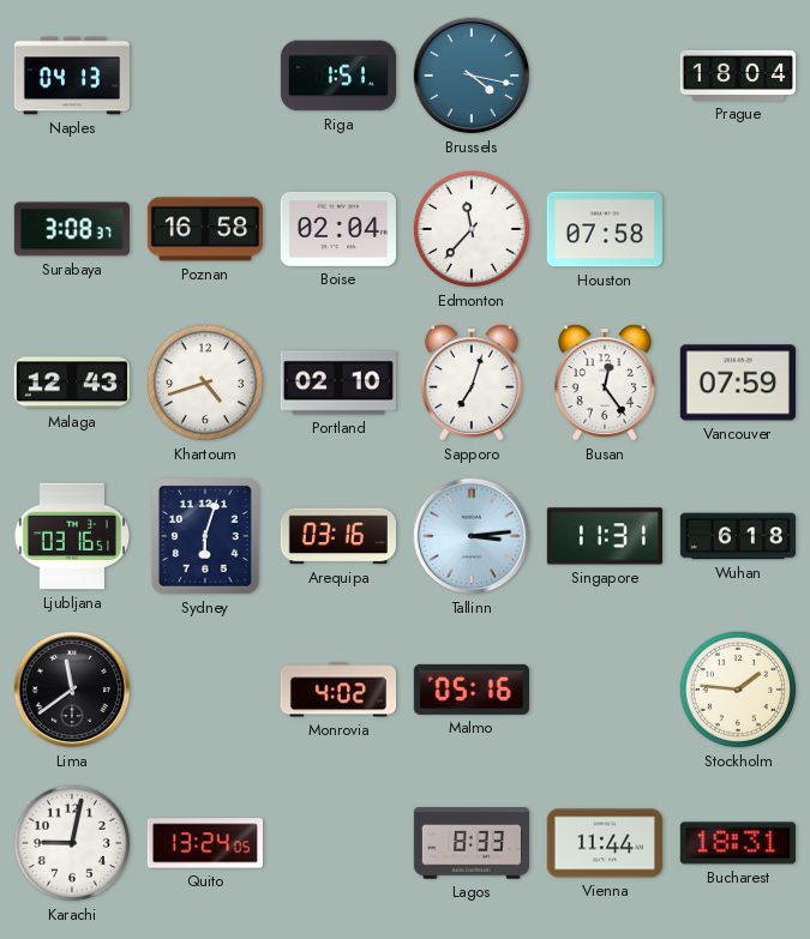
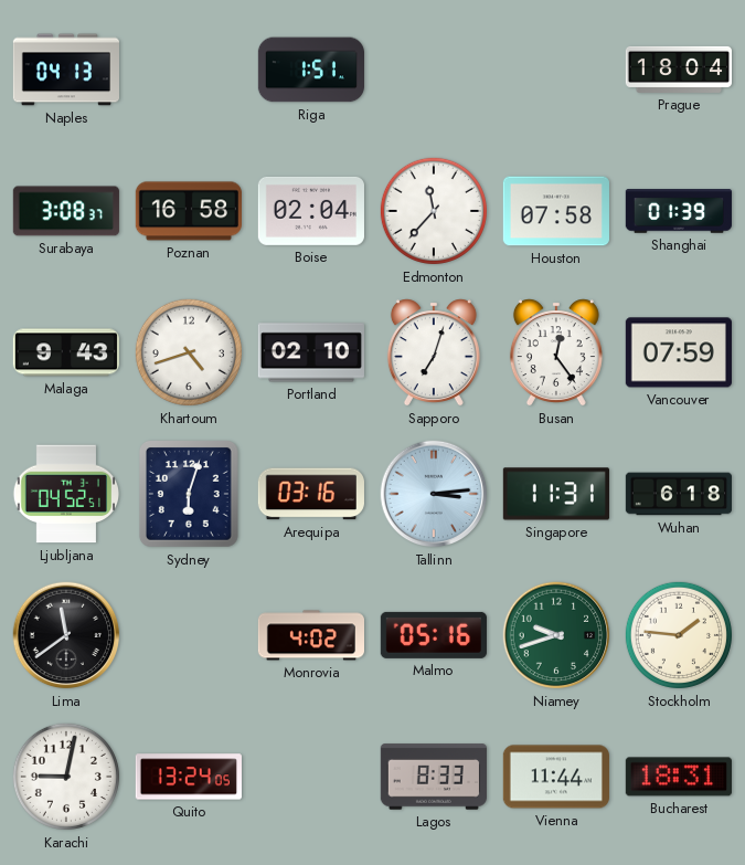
Brussels: 4:17 -> none (472, 76)
Shanghai: none -> 01:39 (679, 211)
Malaga: 12:43 -> 9:43 (66, 352)
Ljubljana: 03:16 -> 04:52 (65, 494)
Niamey: none -> 9:42 (556, 635)
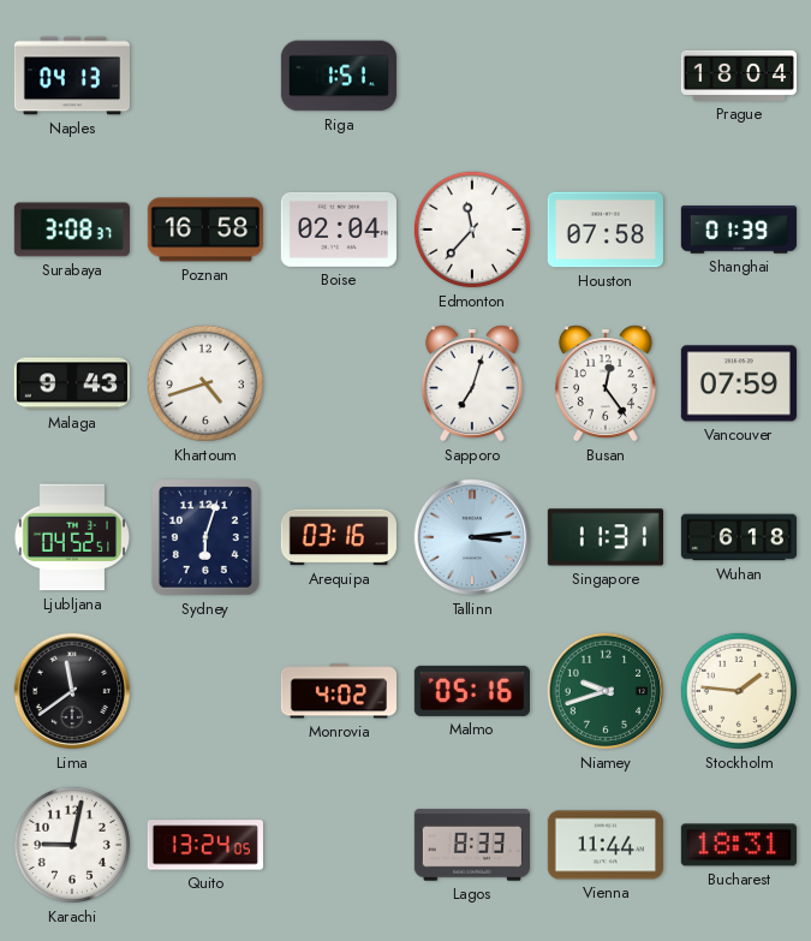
Portland: 02:10 -> none (311, 352)
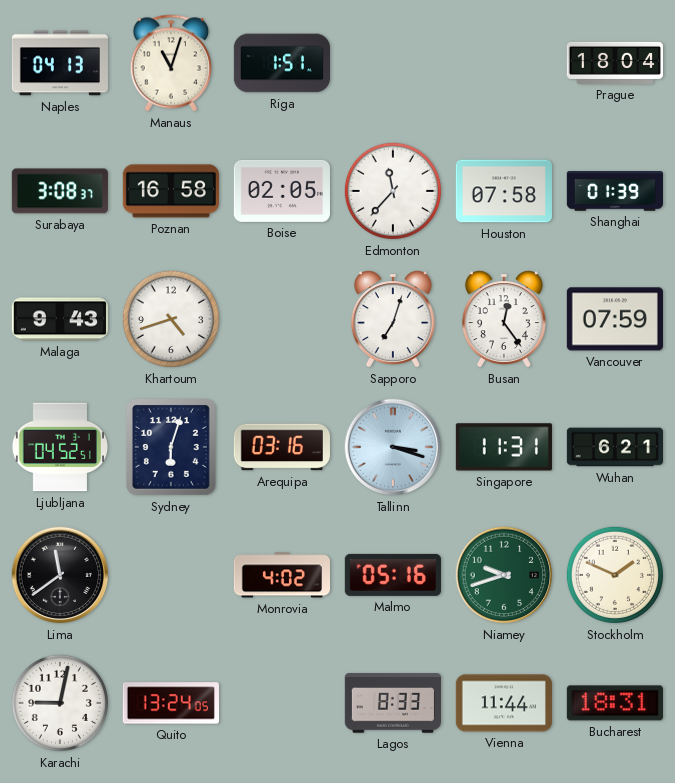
Manaus: none -> 11:03 (171, 63)
Boise: 02:04 -> 02:05 (282, 191)
Tallinn: 3:14 -> 3:18 (393, 447)
Wuhan: 6:18 -> 6:21 (614, 447)
Stockholm: 1:46 -> 1:49 (615, 575)
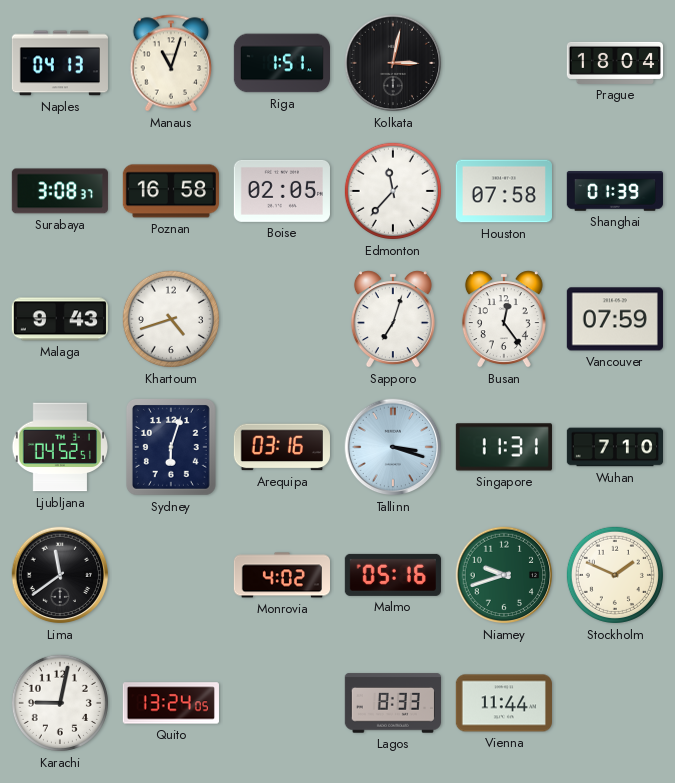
Kolkata: none -> 3:02 (393, 63)
Wuhan: 6:21 -> 7:10 (614, 447)
Bucharest: 18:31 -> none (615, 703)
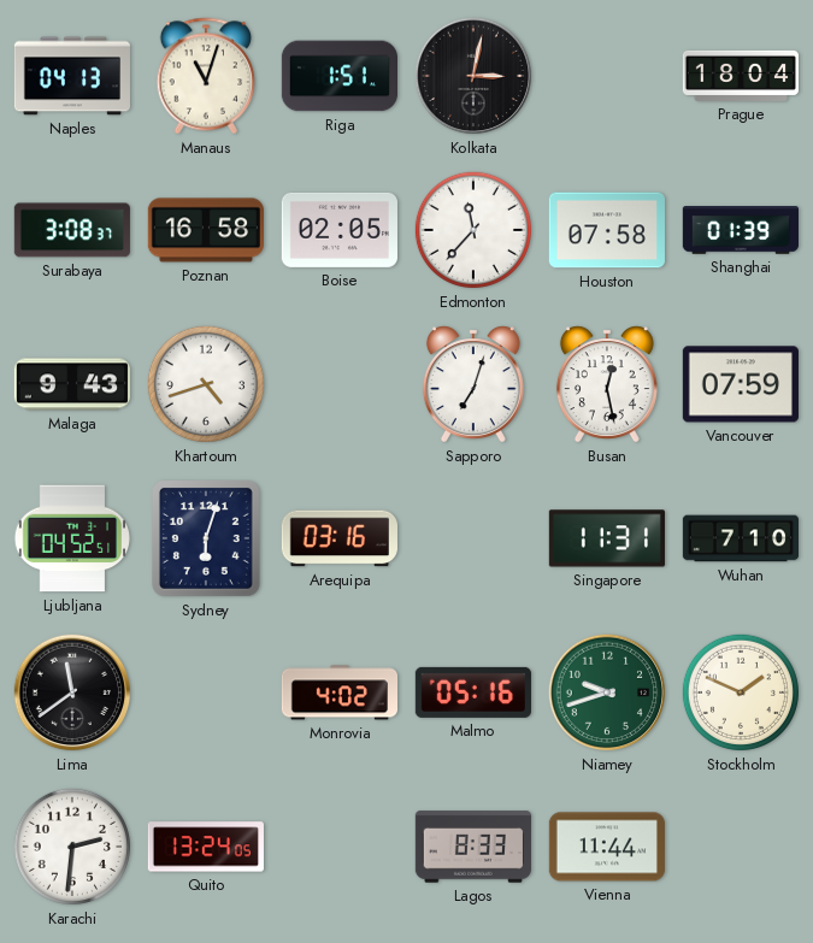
Busan: 12:24 -> 12:28 (607, 384)
Tallinn: 3:18 -> none (393, 447)
Karachi: 9:02 -> 2:31 (72, 847)
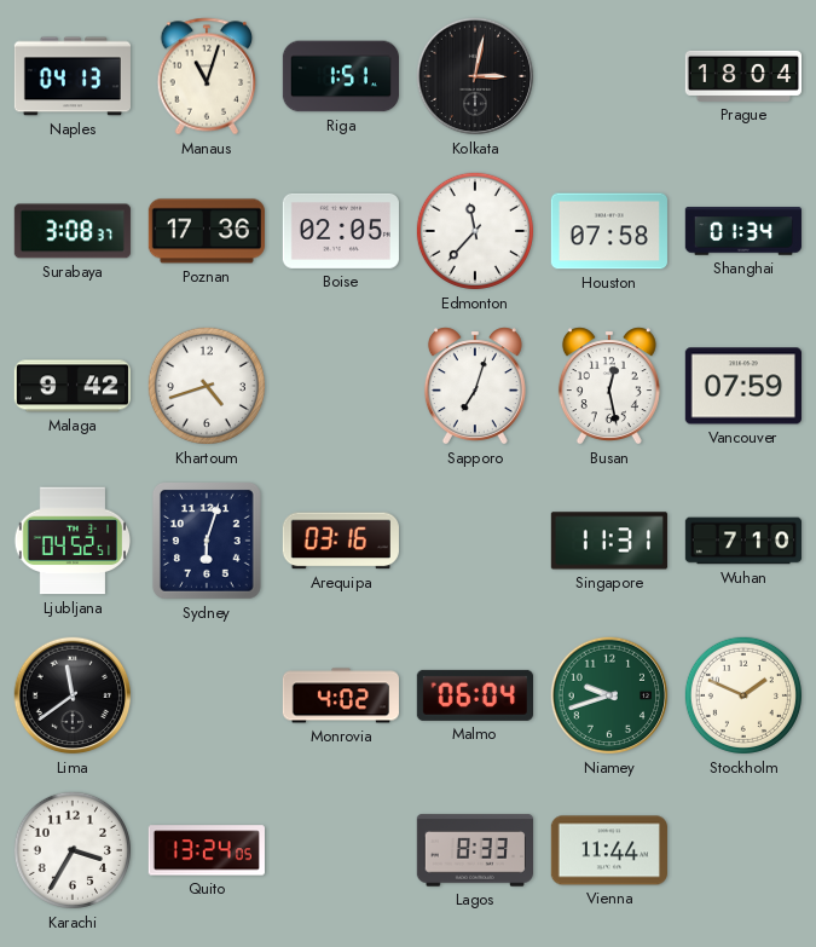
Poznan: 16:58 -> 17:36 (207, 231)
Shanghai: 01:39 -> 01:34 (743, 231)
Malaga: 9:43 -> 9:42 (73, 386)
Malmo: 05:16 -> 06:04 (475, 695)
Karachi: 2:31 -> 3:35 (73, 850)
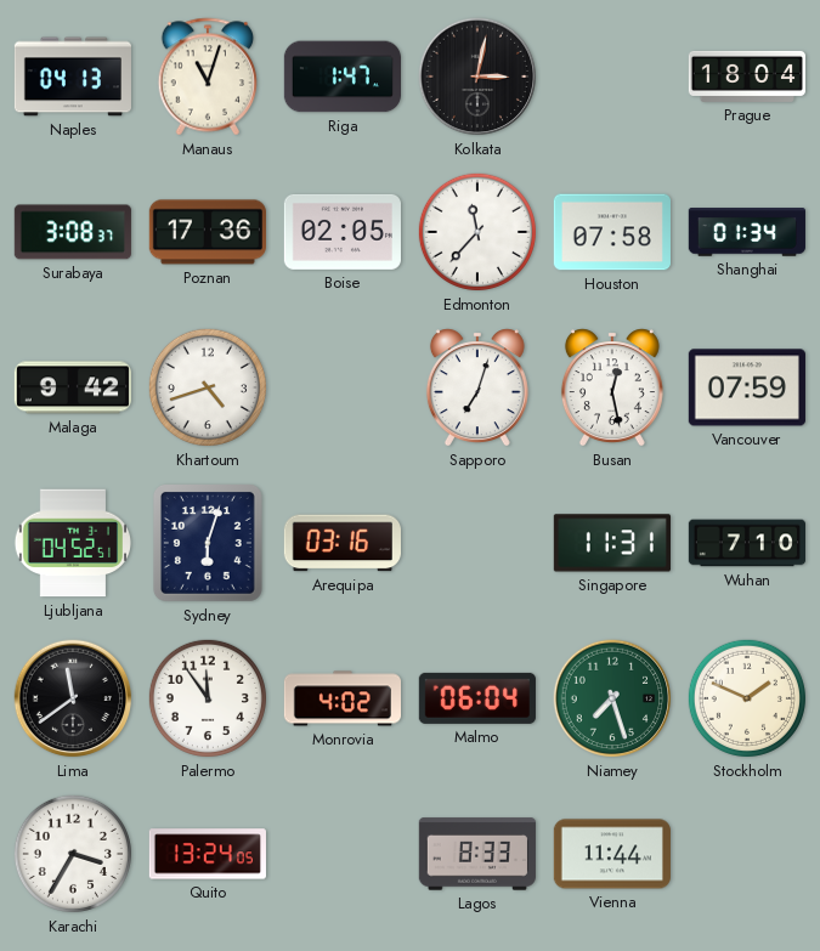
Riga: 1:51 -> 1:47 (341, 77)
Palermo: none -> 11:54 (208, 698)
Niamey: 9:42 -> 7:27 (612, 698)
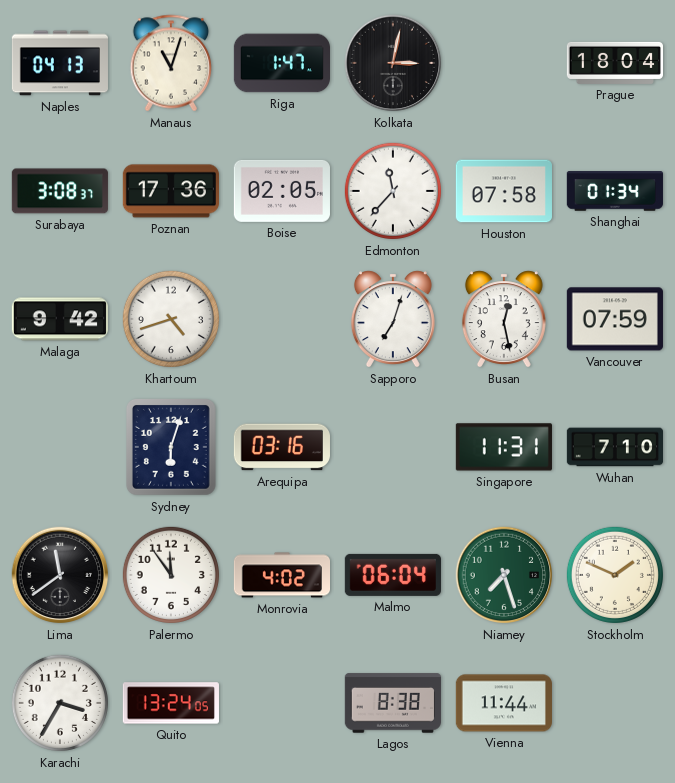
Ljubljana: 04:52 -> none (72, 543)
Lagos: 8:33 -> 8:38 (393, 703)
